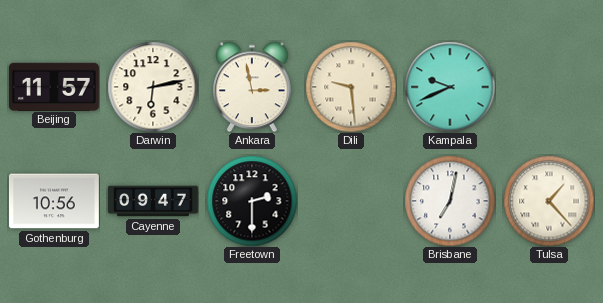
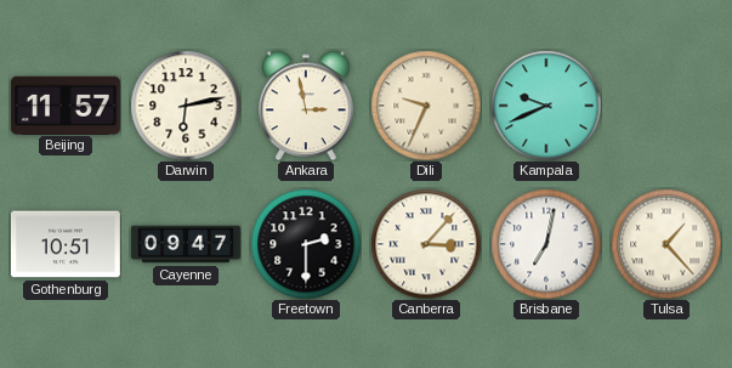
Dili: 9:29 -> 9:34 (426, 106)
Gothenburg: 10:56 -> 10:51 (66, 244)
Canberra: none -> 3:07 (426, 244)
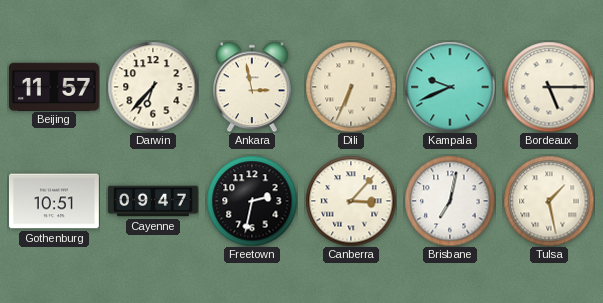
Darwin: 6:13 -> 6:37 (153, 87)
Dili: 9:34 -> 6:34 (351, 87)
Bordeaux: none -> 5:15 (549, 87)
Freetown: 2:30 -> 2:32 (252, 201)
Tulsa: 1:23 -> 1:28 (549, 201)
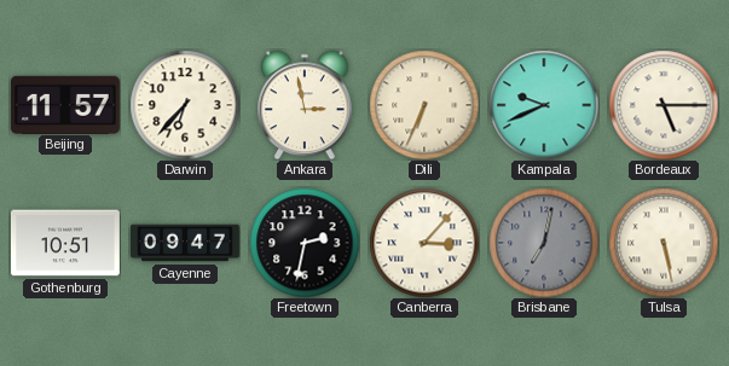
Brisbane dial: white -> grey (544, 243)
Tulsa: 1:28 -> 5:28 (664, 243)
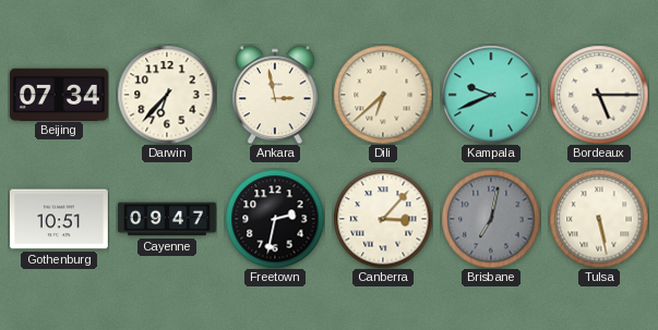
Beijing: 11:57 -> 07:34 (59, 94)
Dili: 6:34 -> 6:38 (383, 95)
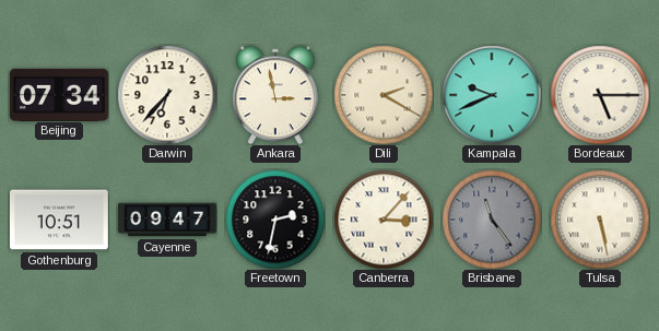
Dili: 6:38 -> 2:20 (384, 95)
Brisbane: 7:02 -> 11:24 (492, 220)
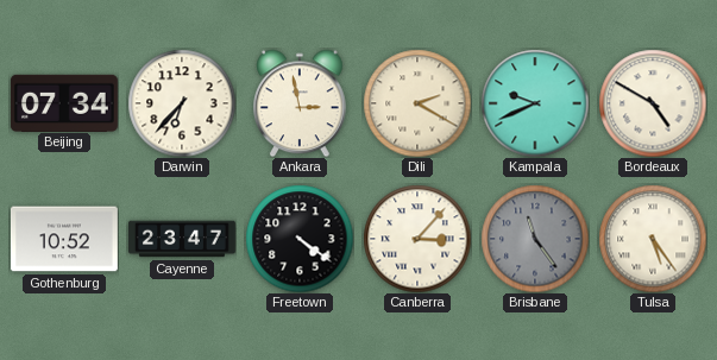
Bordeaux: 5:15 -> 4:50 (653, 103)
Gothenburg: 10:51 -> 10:52 (64, 239)
Cayenne: 09:47 -> 23:47 (183, 239)
Freetown: 2:32 -> 4:21 (300, 239)
Tulsa: 5:28 -> 5:24 (653, 239)
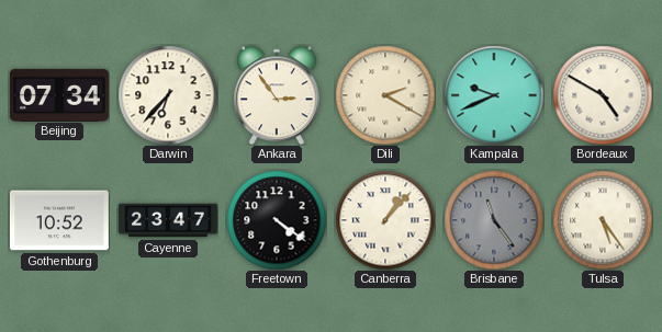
Ankara: 2:58 -> 2:54 (278, 95)
Canberra: 3:07 -> 1:07 (385, 220)
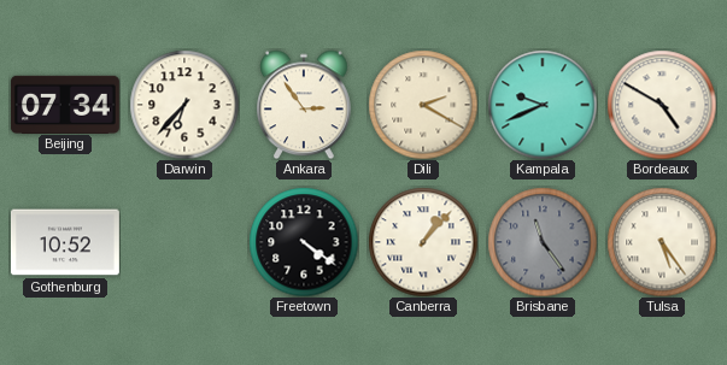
Cayenne: 23:47 -> none (169, 220)
